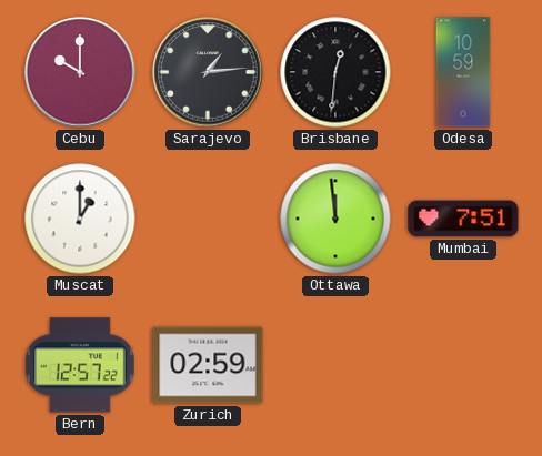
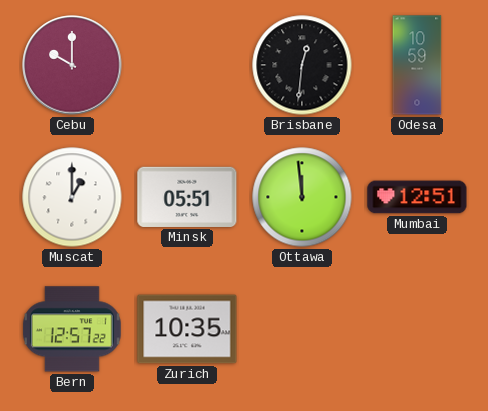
Sarajevo: 1:14 -> none (208, 72)
Minsk: none -> 05:51 (187, 197)
Mumbai: 7:51 -> 12:51 (417, 197)
Zurich: 02:59 -> 10:35 (187, 329)
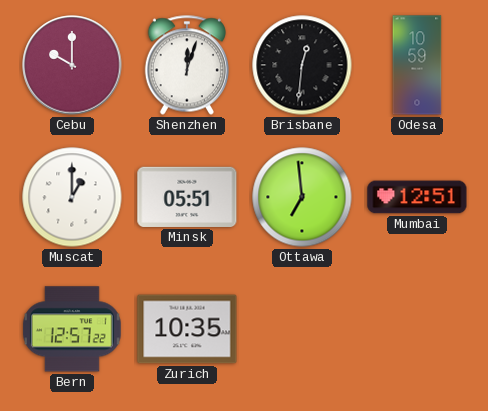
Shenzhen: none -> 12:03 (187, 65)
Ottawa: 11:59 -> 6:59 (302, 197)
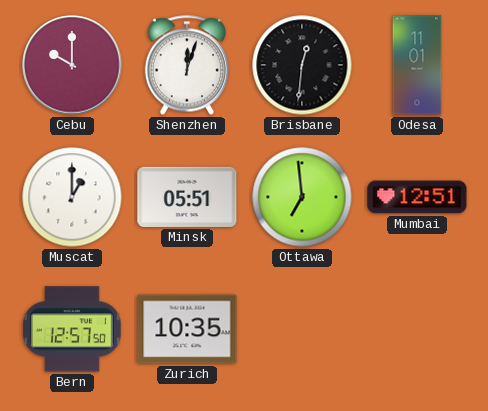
Odesa: 10:59 -> 11:01 (417, 65)
Bern: 12:57:22 -> 12:57:50 (72, 329)
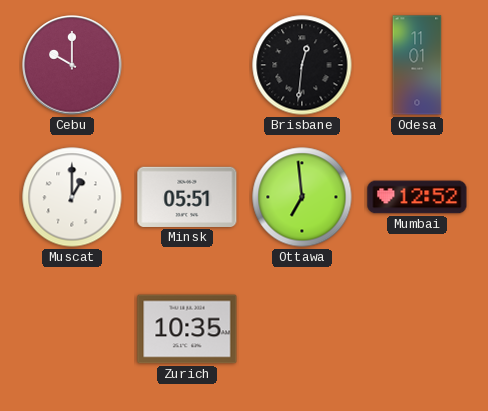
Shenzhen: 12:03 -> none (187, 65)
Mumbai: 12:51 -> 12:52 (417, 197)
Bern: 12:57 -> none (72, 329)
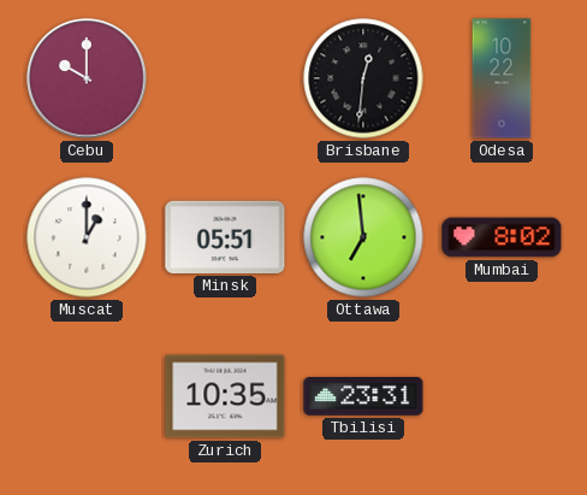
Odesa: 11:01 -> 10:22 (502, 78)
Mumbai: 12:52 -> 8:02 (502, 237)
Tbilisi: none -> 23:31 (363, 397)
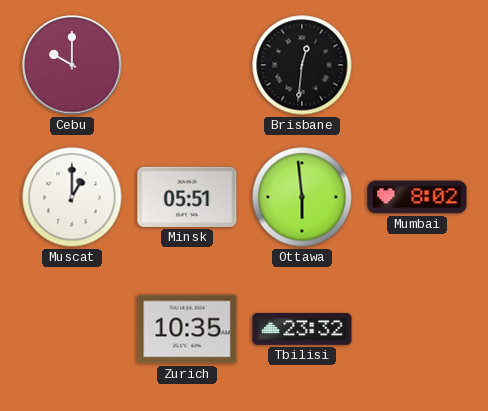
Odesa: 10:22 -> none (502, 78)
Ottawa: 6:59 -> 5:59 (302, 197)
Tbilisi: 23:31 -> 23:32 (302, 330)
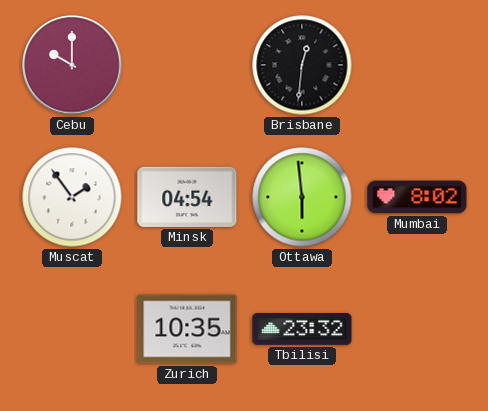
Muscat: 1:00 -> 1:54 (72, 197)
Minsk: 05:51 -> 04:54 (187, 197)
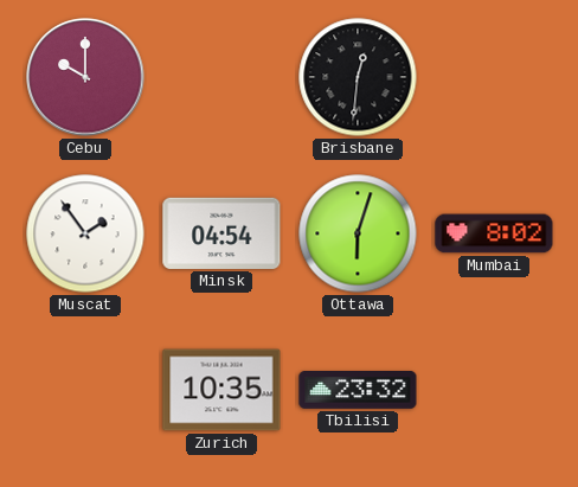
Ottawa: 5:59 -> 6:03 (358, 233)
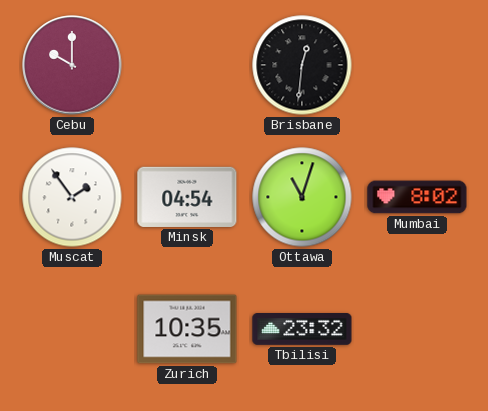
Ottawa: 6:03 -> 11:03 (302, 197)
